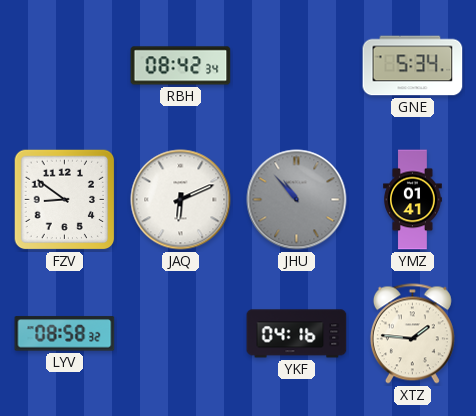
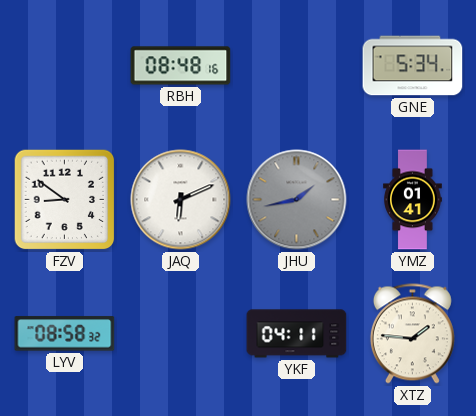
RBH: 08:42 -> 08:48 (181, 66)
JHU: 10:53 -> 1:43 (297, 200)
YKF: 04:16 -> 04:11 (297, 334)
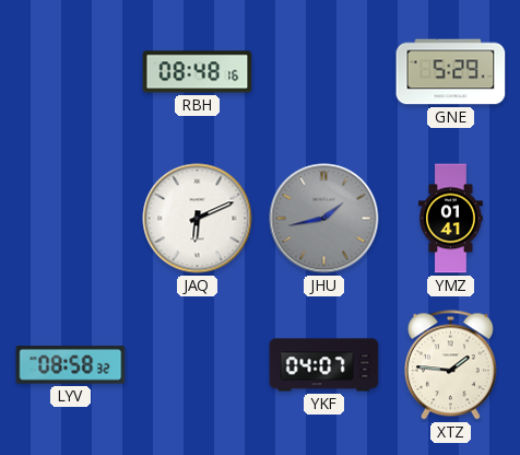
GNE: 5:34 -> 5:29 (451, 72)
FZV: 8:51 -> none (65, 200)
YKF: 04:11 -> 04:07 (324, 365)
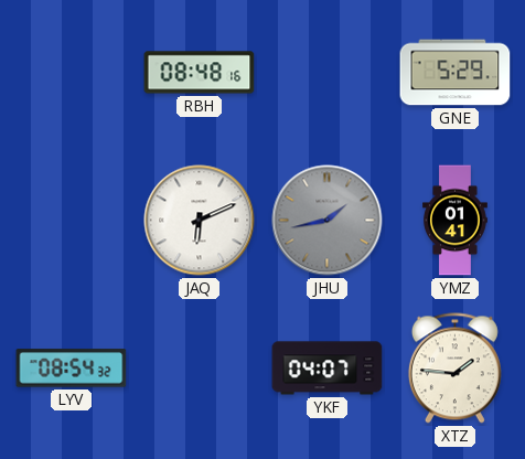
LYV: 08:58 -> 08:54 (72, 369)
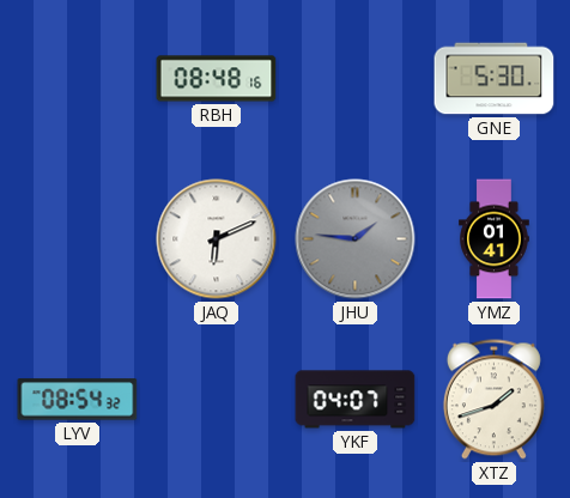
GNE: 5:29 -> 5:30 (495, 79)
JHU: 1:43 -> 1:46 (356, 239)
XTZ: 1:46 -> 1:42 (493, 400)
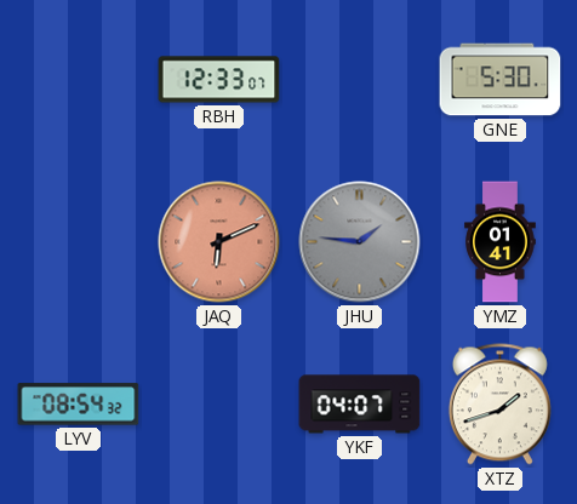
RBH: 08:48 -> 12:33 (219, 80)
JAQ dial: white -> salmon (219, 242)
